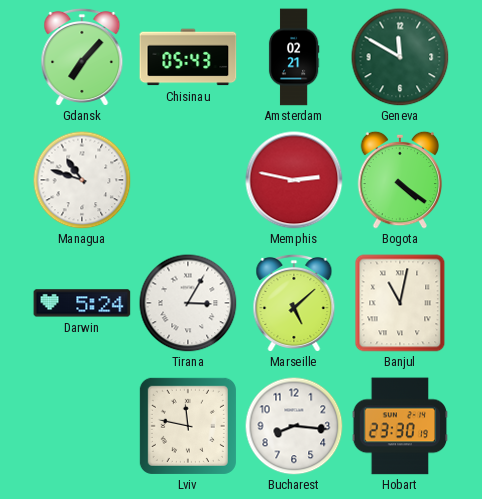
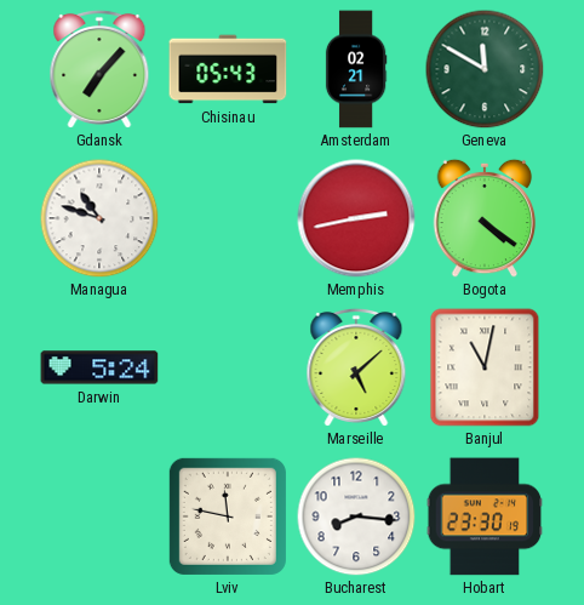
Memphis: 2:47 -> 2:43 (356, 218)
Tirana: 3:05 -> none (188, 303)
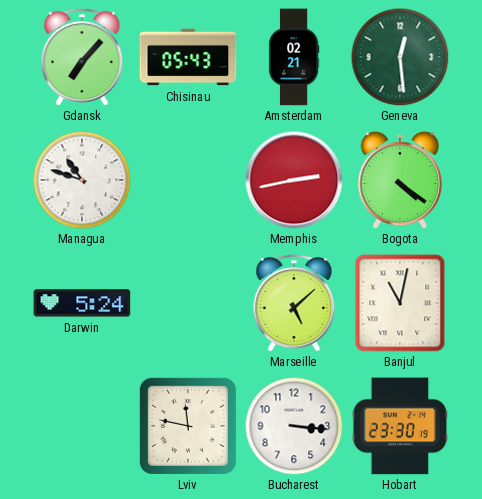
Geneva: 11:50 -> 12:29 (400, 57)
Bucharest: 8:16 -> 3:16 (294, 426)
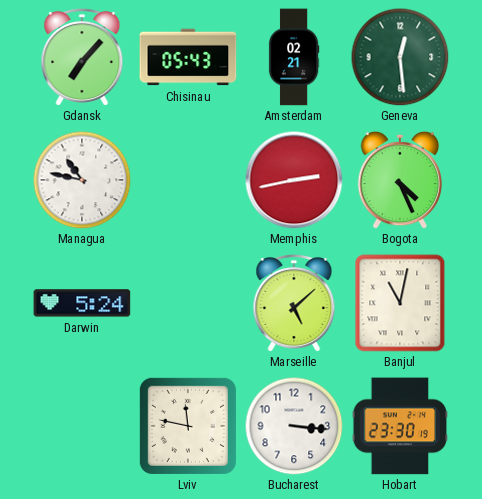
Managua: 10:48 -> 10:47 (82, 180)
Bogota: 4:21 -> 4:26 (400, 180)
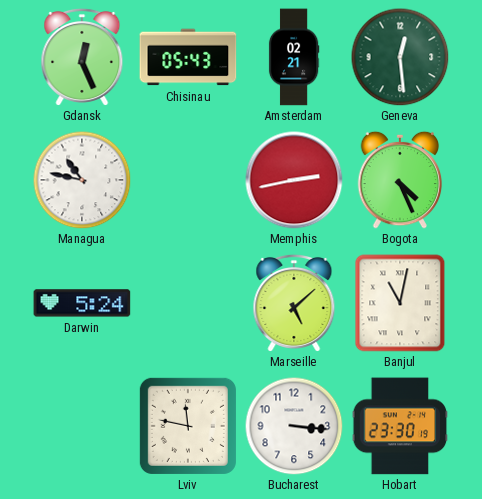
Gdansk: 7:07 -> 12:26 (82, 57)
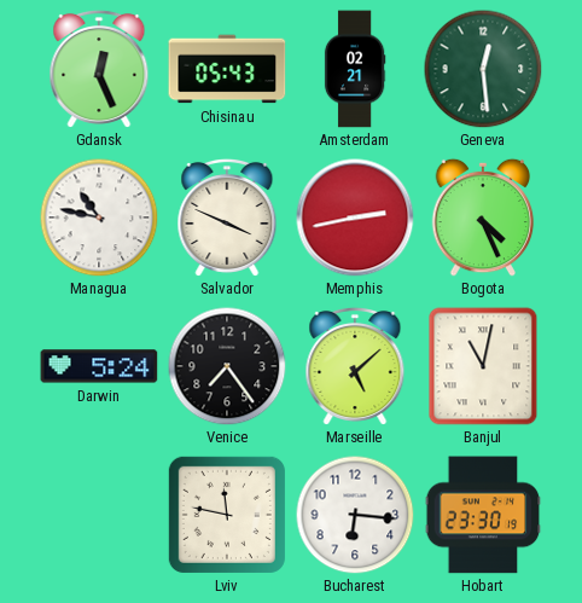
Salvador: none -> 3:49 (227, 218)
Venice: none -> 7:24 (227, 366)
Bucharest: 3:16 -> 6:16 (355, 515)
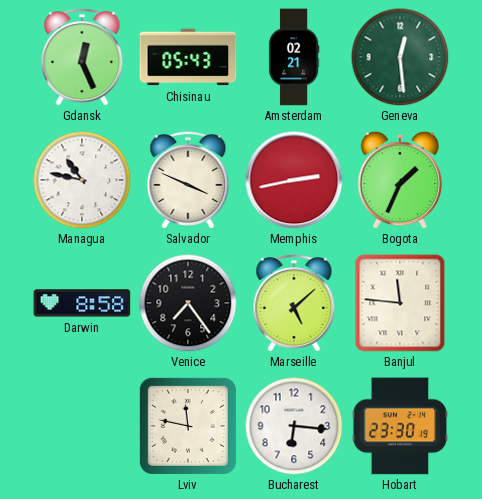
Bogota: 4:26 -> 1:34 (400, 180)
Darwin: 5:24 -> 8:58 (82, 303)
Banjul: 11:02 -> 11:46 (400, 303)
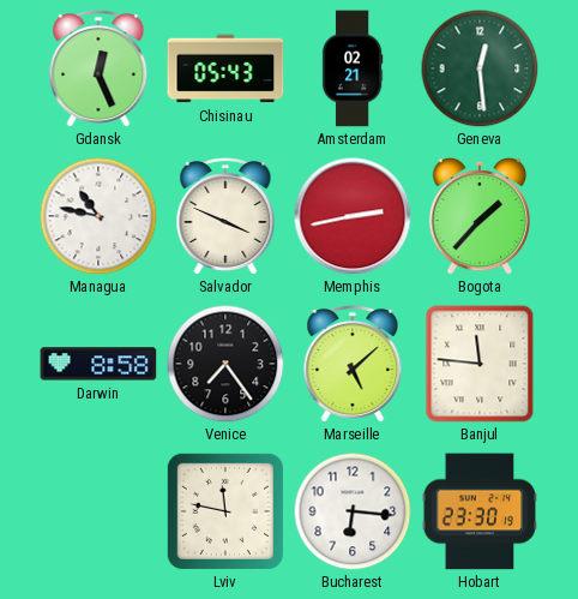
Bogota: 1:34 -> 1:37 (480, 216)
